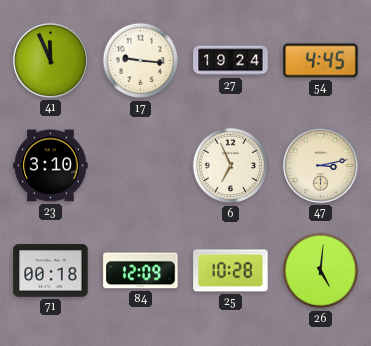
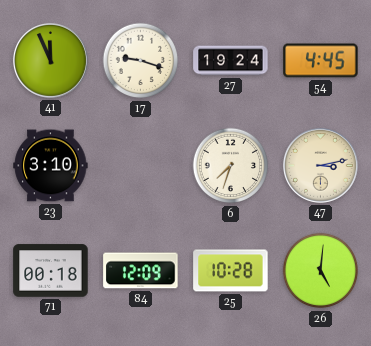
17: 9:16 -> 9:18 (141, 61)
6: 6:56 -> 7:33 (231, 166)
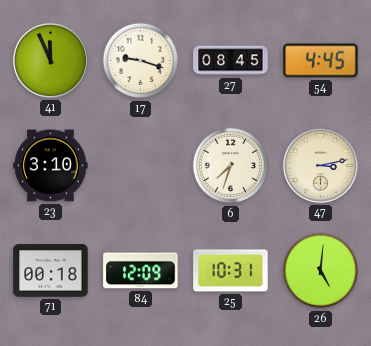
27: 19:24 -> 08:45 (231, 61)
25: 10:28 -> 10:31 (231, 271)
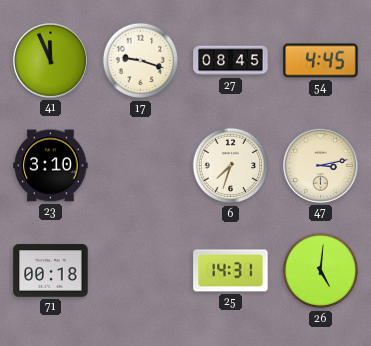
84: 12:09 -> none (141, 271)
25: 10:31 -> 14:31 (231, 271)
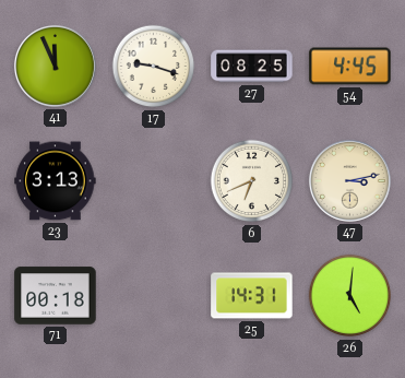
27: 08:45 -> 08:25 (252, 67)
23: 3:10 -> 3:13 (56, 181)
6: 7:33 -> 6:41 (252, 181)
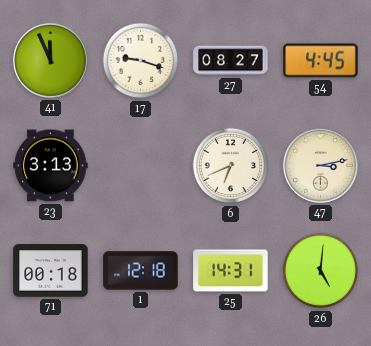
27: 08:25 -> 08:27 (231, 61)
1: none -> 12:18 (141, 271)
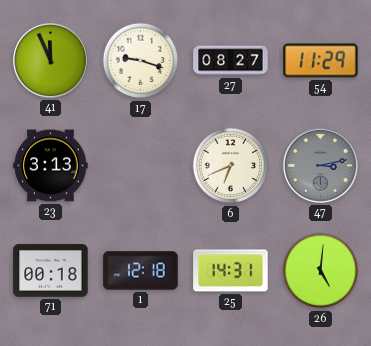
54: 4:45 -> 11:29 (321, 61)
47 dial: cream -> grey (320, 165)
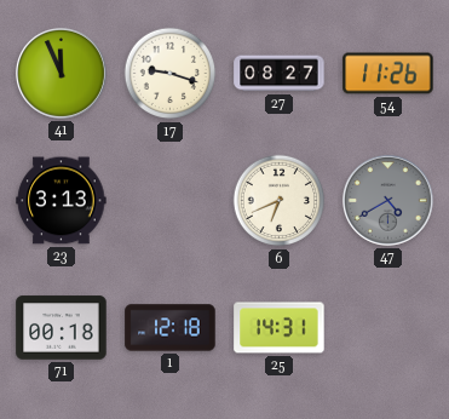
54: 11:29 -> 11:26 (388, 74)
47: 3:13 -> 4:40 (387, 200)
26: 5:01 -> none (321, 271)
